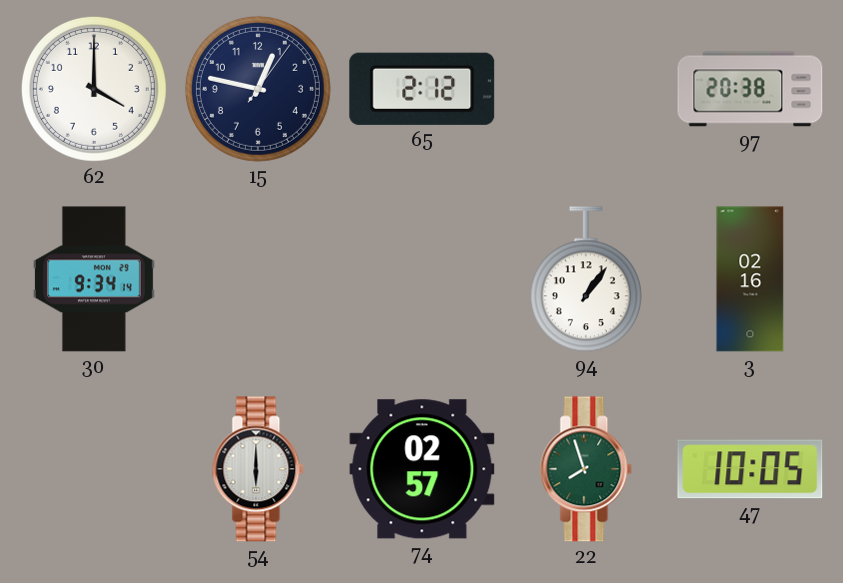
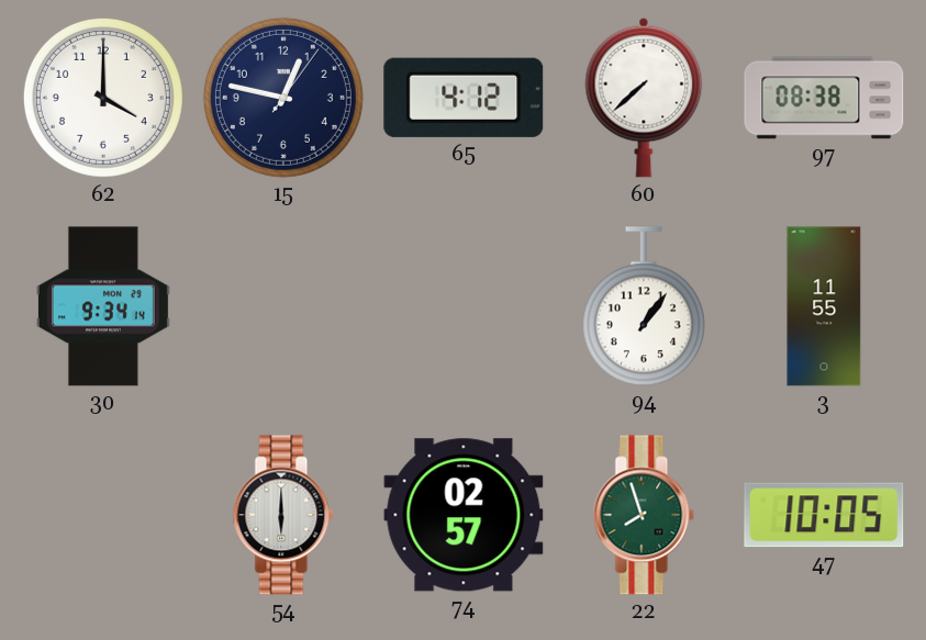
65: 2:12 -> 4:12 (464, 98)
60: none -> 7:38 (644, 98)
97: 20:38 -> 08:38 (824, 98)
3: 02:16 -> 11:55 (824, 306)
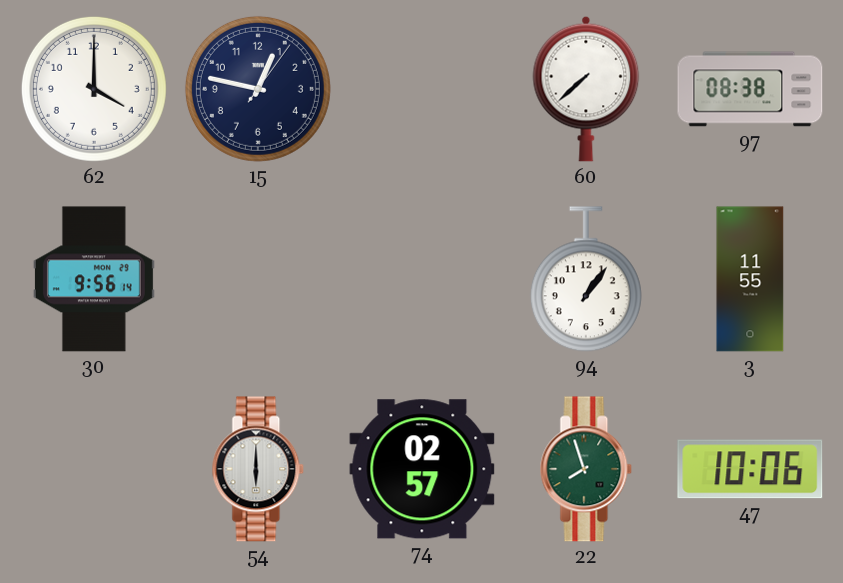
65: 4:12 -> none (464, 98)
30: 9:34 -> 9:56 (94, 279)
47: 10:05 -> 10:06 (750, 469)
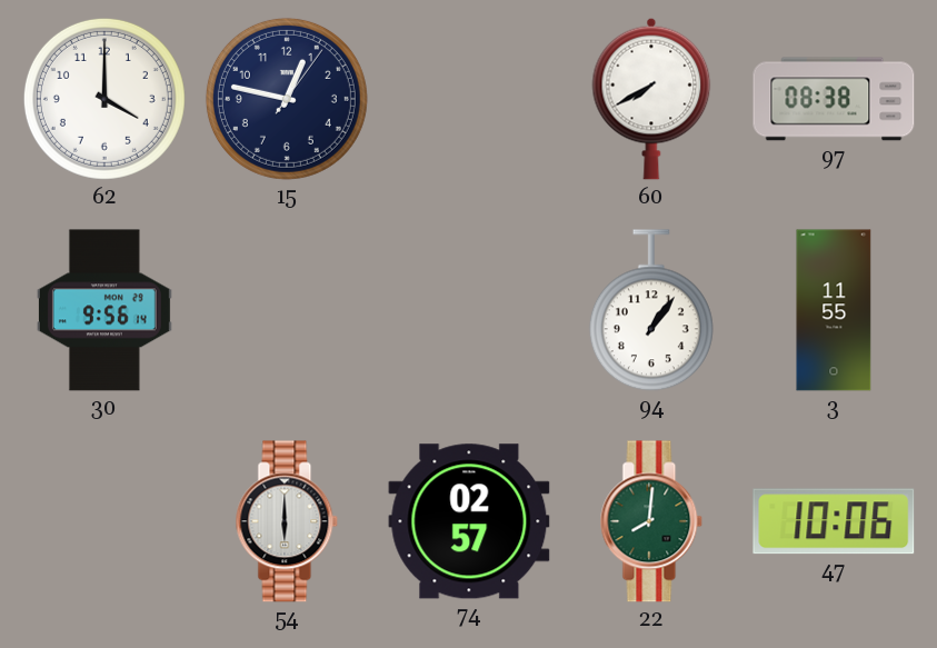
60: 7:38 -> 7:40 (651, 99)
22: 7:57 -> 8:01 (651, 521)
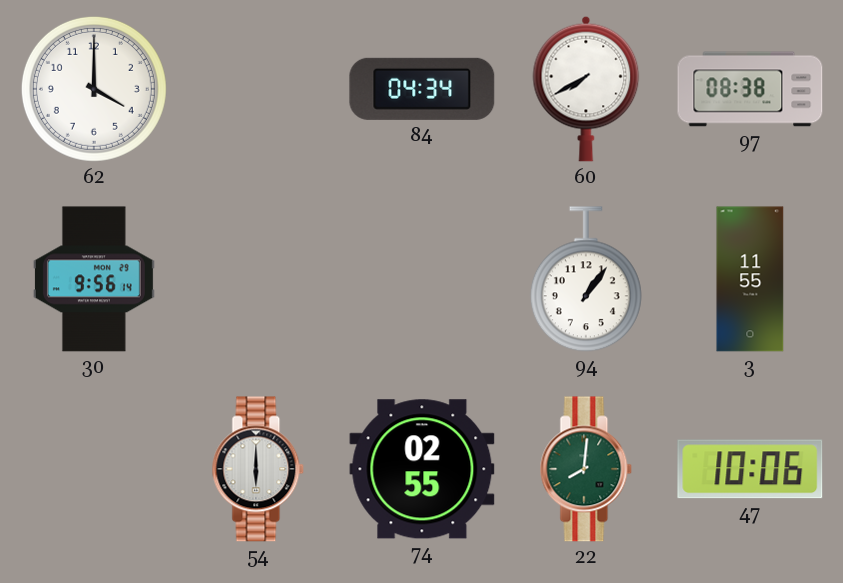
15: 12:47 -> none (287, 99)
84: none -> 04:34 (422, 89)
74: 02:57 -> 02:55 (422, 469)
